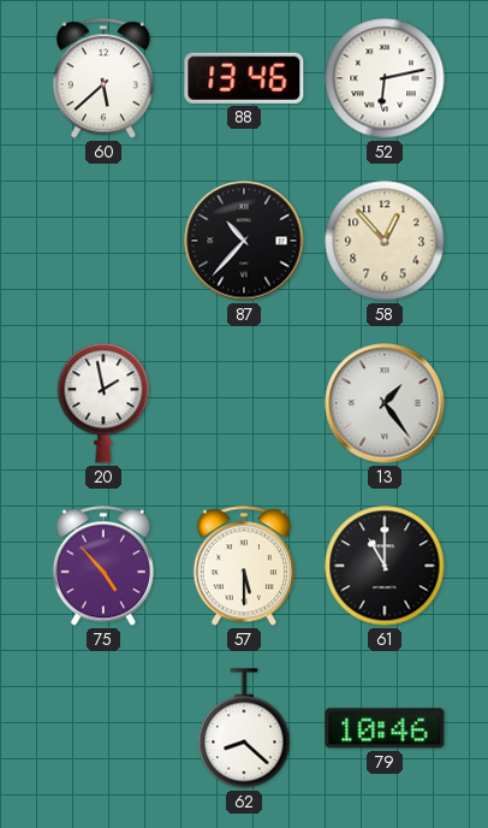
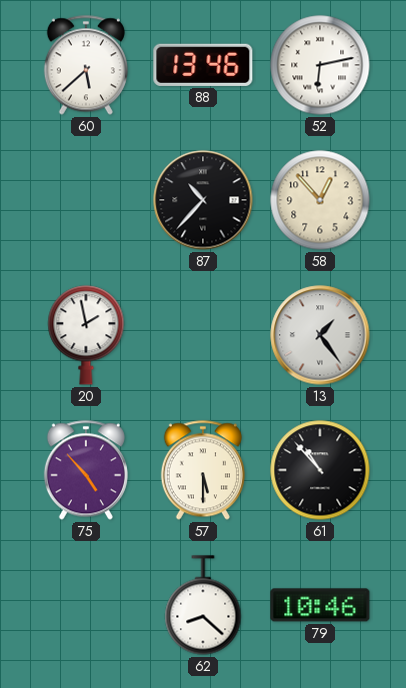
61: 11:00 -> 10:53 (320, 470)
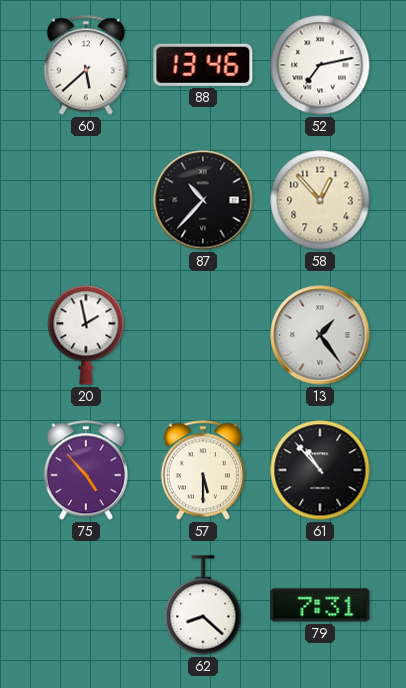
52: 6:13 -> 7:13 (320, 65)
79: 10:46 -> 7:31 (320, 605)
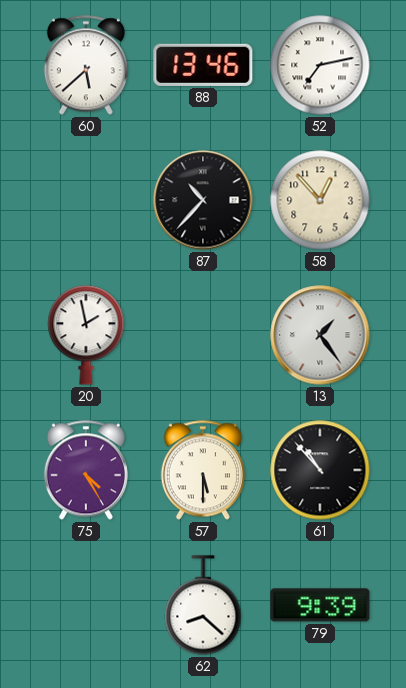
75: 4:53 -> 4:25 (86, 470)
79: 7:31 -> 9:39 (320, 605)
